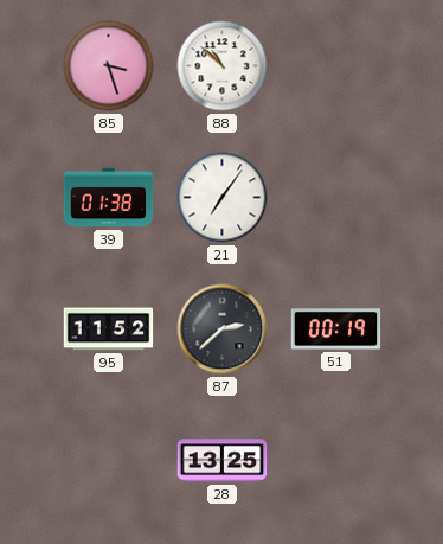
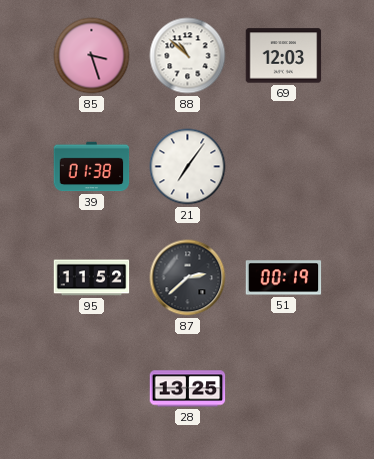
69: none -> 12:03 (284, 56)
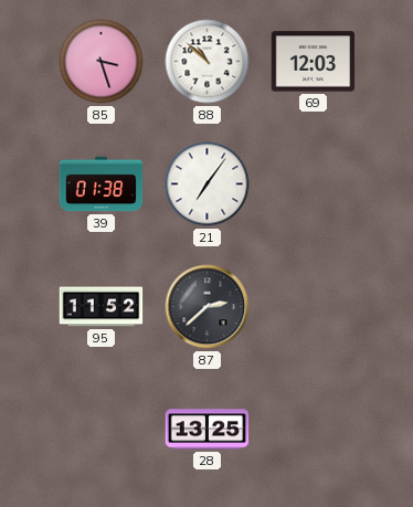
51: 00:19 -> none (284, 278)
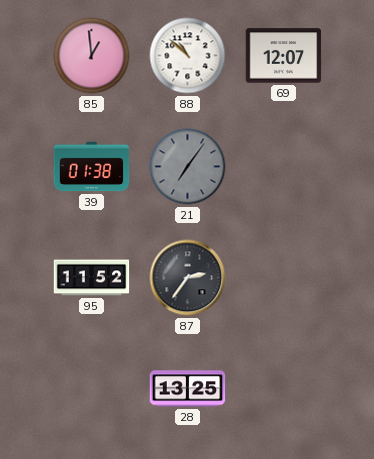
85: 3:27 -> 12:59 (92, 56)
69: 12:03 -> 12:07 (284, 56)
21 dial: white -> grey (188, 167)
87: 2:38 -> 2:36 (188, 278)
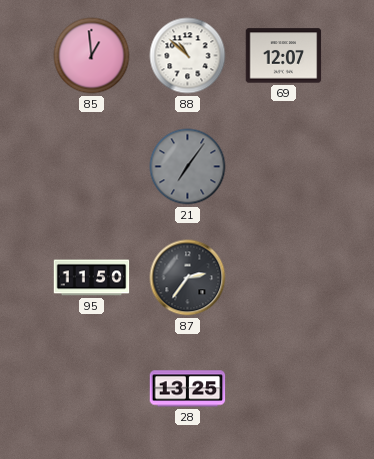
39: 01:38 -> none (92, 167)
95: 11:52 -> 11:50 (92, 278)
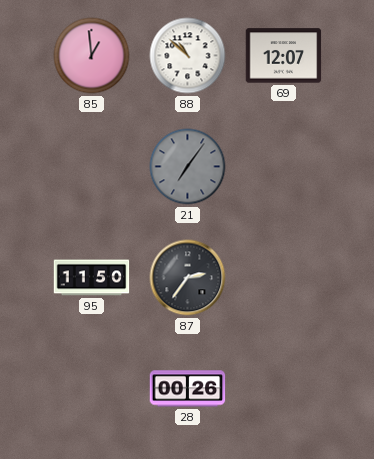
28: 13:25 -> 00:26 (188, 389)
